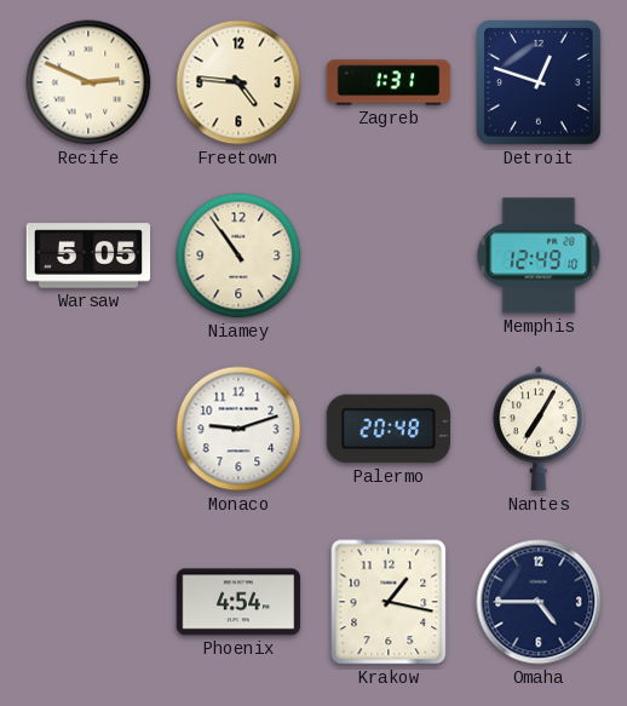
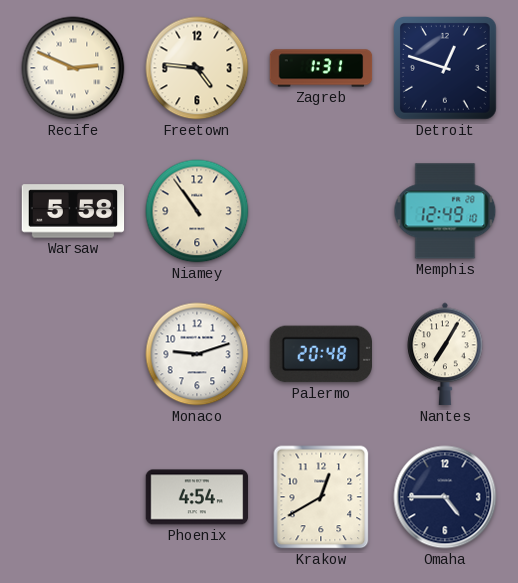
Warsaw: 5:05 -> 5:58 (73, 211)
Krakow: 1:17 -> 12:40 (321, 497)
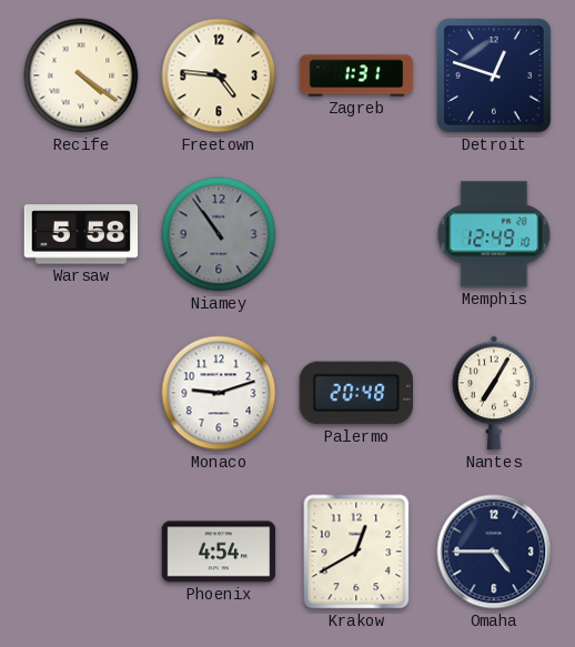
Recife: 2:49 -> 4:21 (81, 75)
Niamey dial: cream -> grey (219, 234)
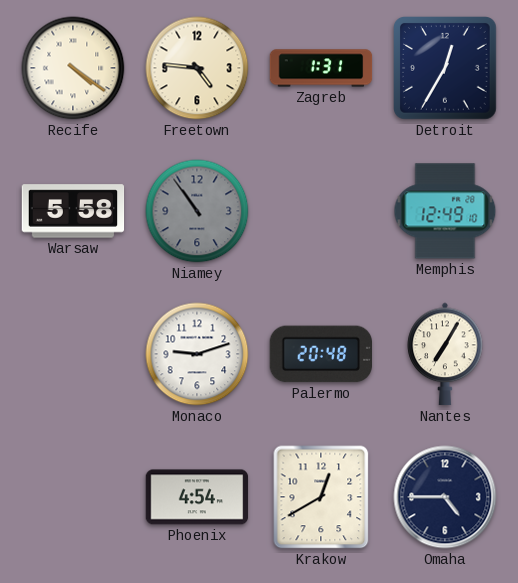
Detroit: 12:48 -> 12:35 (446, 69)
